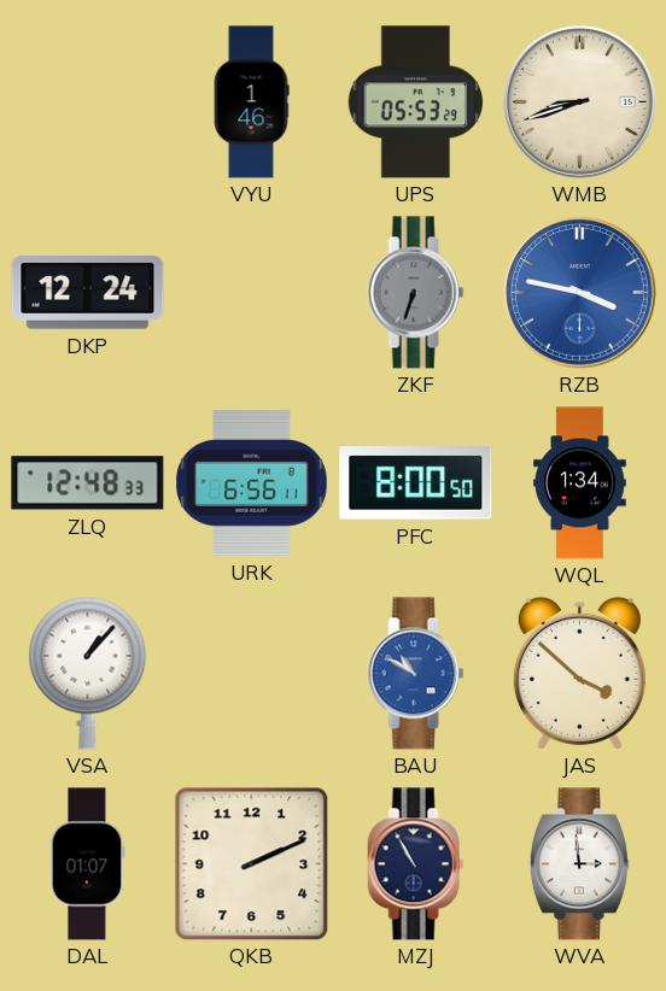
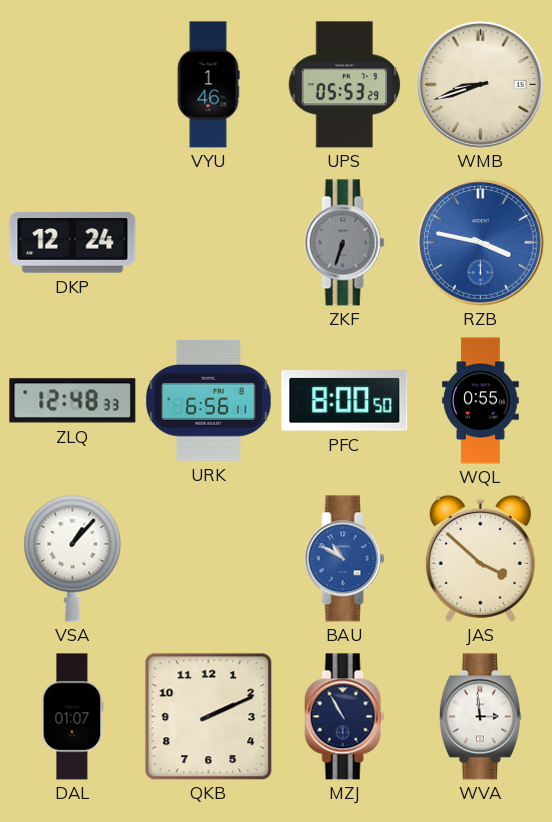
WQL: 1:34 -> 0:55 (481, 401)
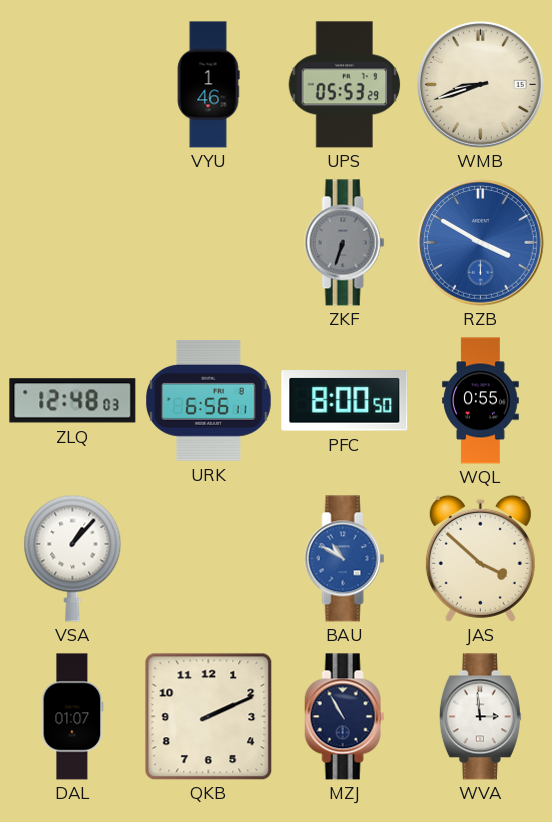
DKP: 12:24 -> none (73, 243)
RZB: 3:47 -> 3:50 (481, 243)
ZLQ: 12:48:33 -> 12:48:03 (73, 401)
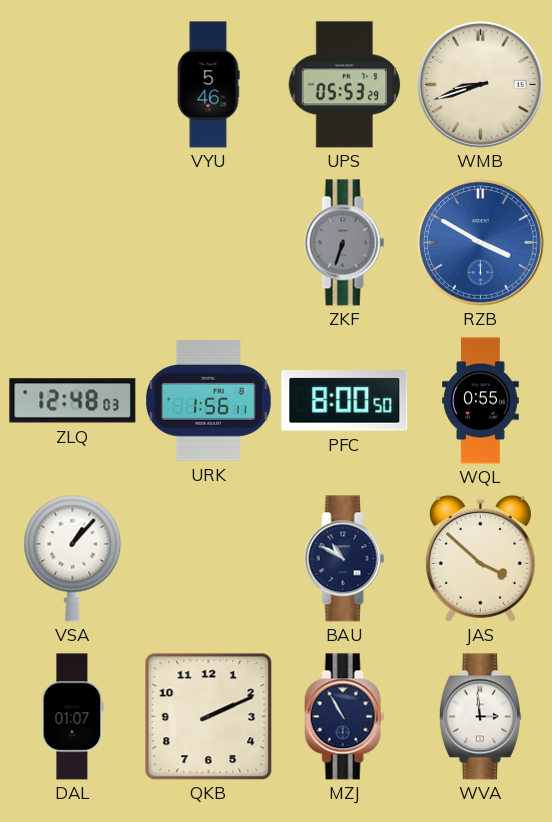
VYU: 1:46 -> 5:46 (208, 85)
URK: 6:56 -> 1:56 (209, 400)
BAU dial: blue -> navy (345, 559)
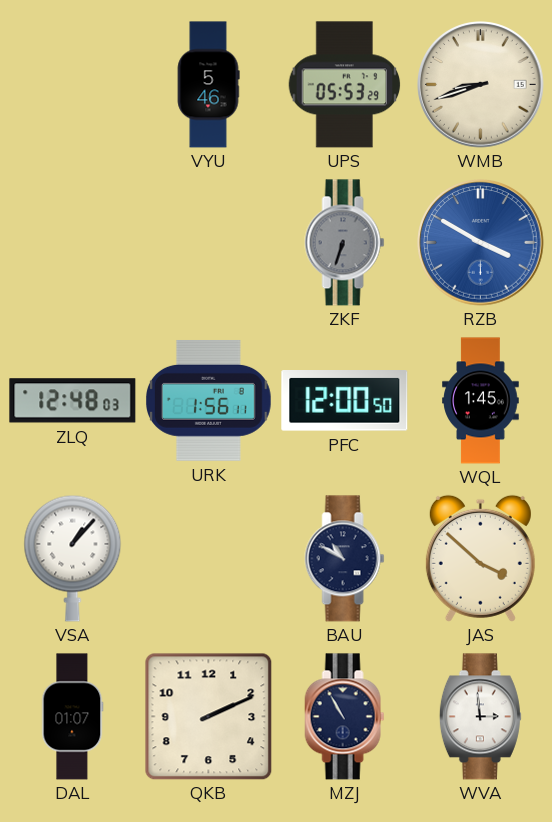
PFC: 8:00 -> 12:00 (345, 401)
WQL: 0:55 -> 1:45 (481, 401)
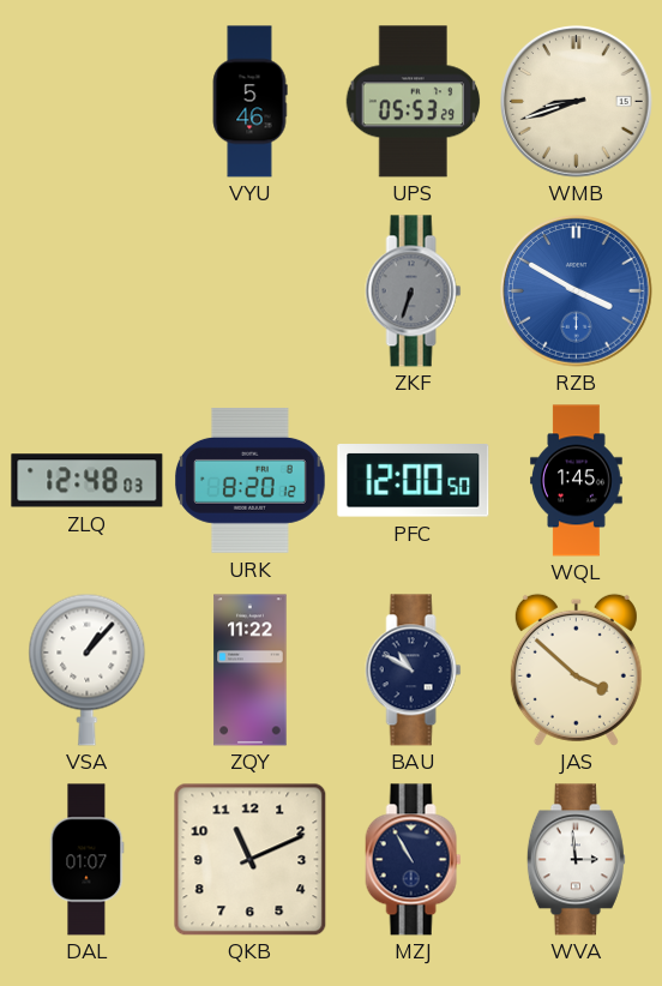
URK: 1:56 -> 8:20 (251, 480)
ZQY: none -> 11:22 (251, 671)
QKB: 2:11 -> 11:11 (249, 859)
